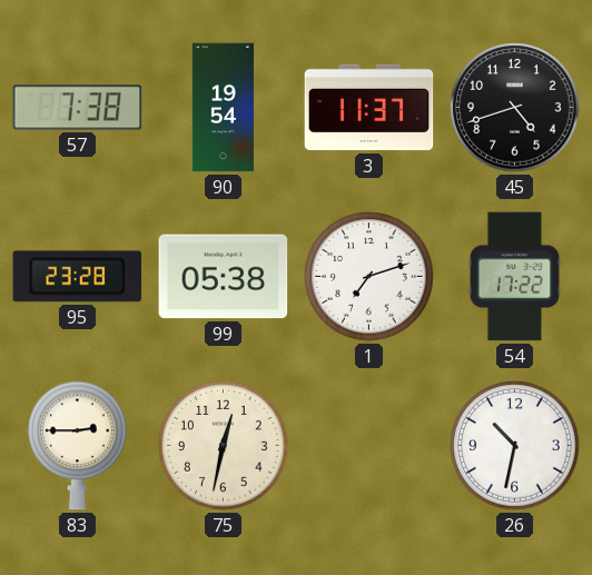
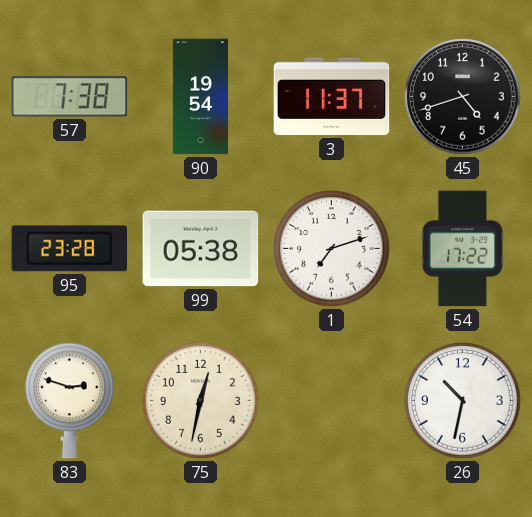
83: 2:45 -> 2:48 (70, 401)
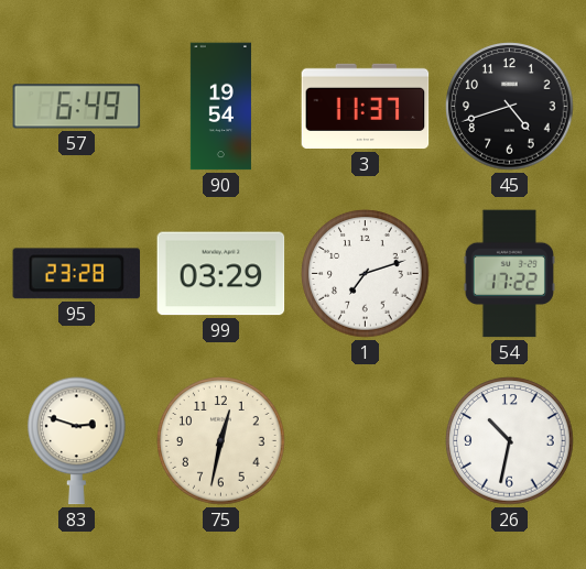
57: 7:38 -> 6:49 (77, 107)
99: 05:38 -> 03:29 (221, 274)
